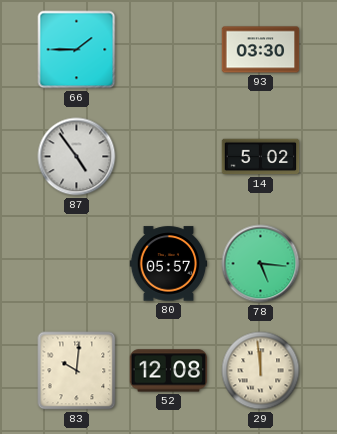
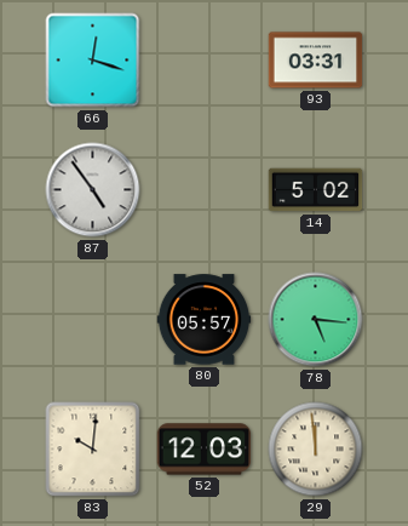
66: 1:45 -> 12:18 (93, 61)
93: 03:30 -> 03:31 (316, 61)
52: 12:08 -> 12:03 (205, 450)
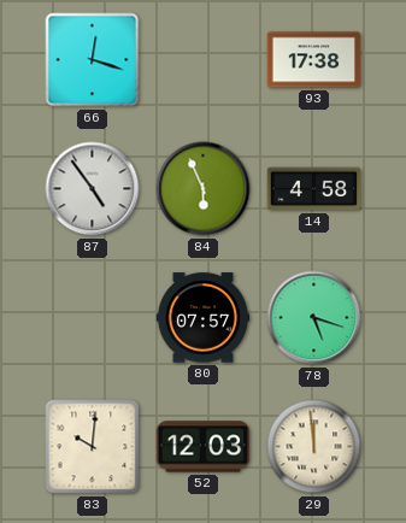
93: 03:31 -> 17:38 (314, 60)
84: none -> 5:56 (204, 189)
14: 5:02 -> 4:58 (314, 189)
80: 05:57 -> 07:57 (204, 318)
78: 5:16 -> 5:18 (314, 318)
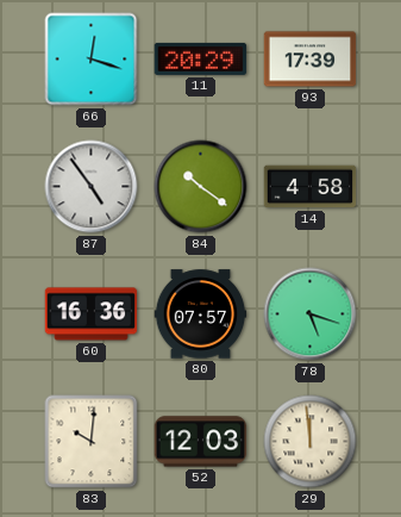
11: none -> 20:29 (201, 58)
93: 17:38 -> 17:39 (311, 60)
84: 5:56 -> 10:21 (201, 187)
60: none -> 16:36 (92, 314)
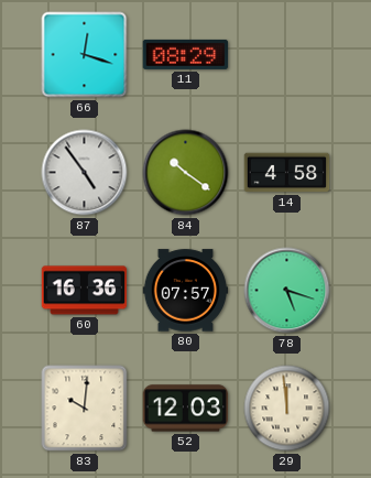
11: 20:29 -> 08:29 (186, 54)
93: 17:39 -> none (311, 60)
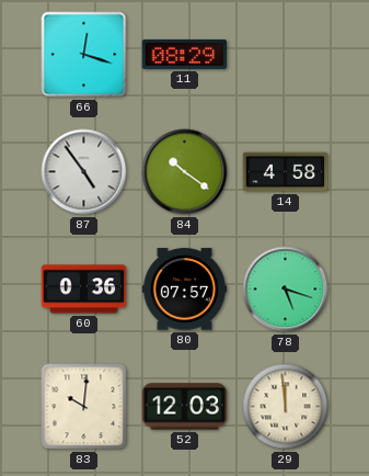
60: 16:36 -> 0:36 (84, 290)
